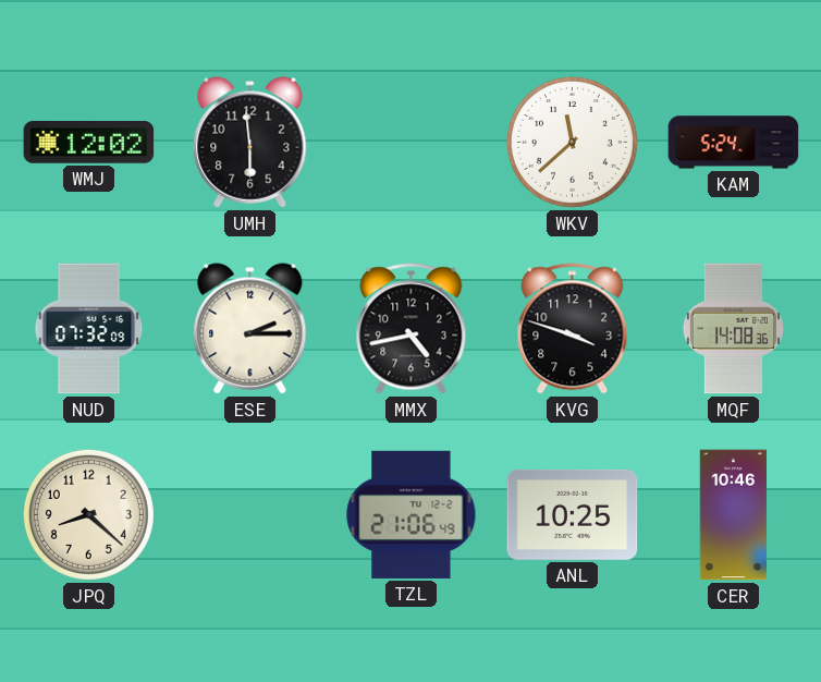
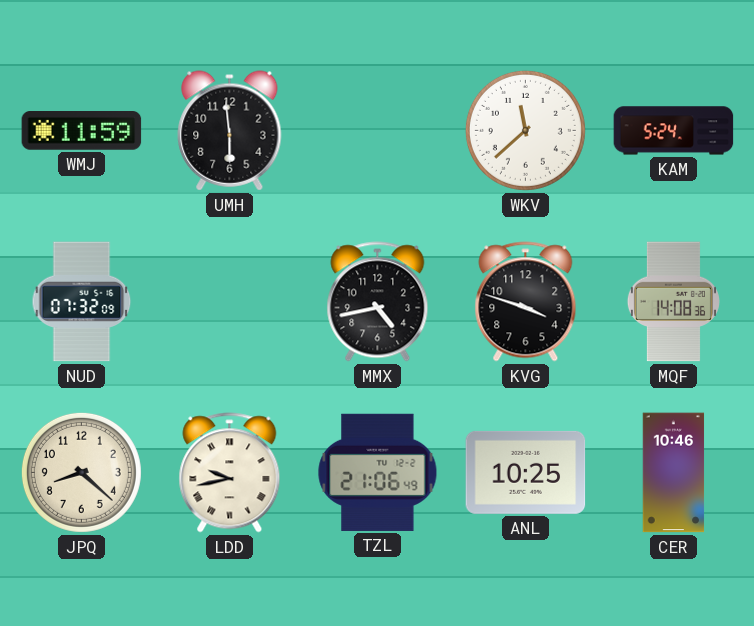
WMJ: 12:02 -> 11:59 (82, 131)
ESE: 2:15 -> none (250, 329)
LDD: none -> 9:43 (230, 473)
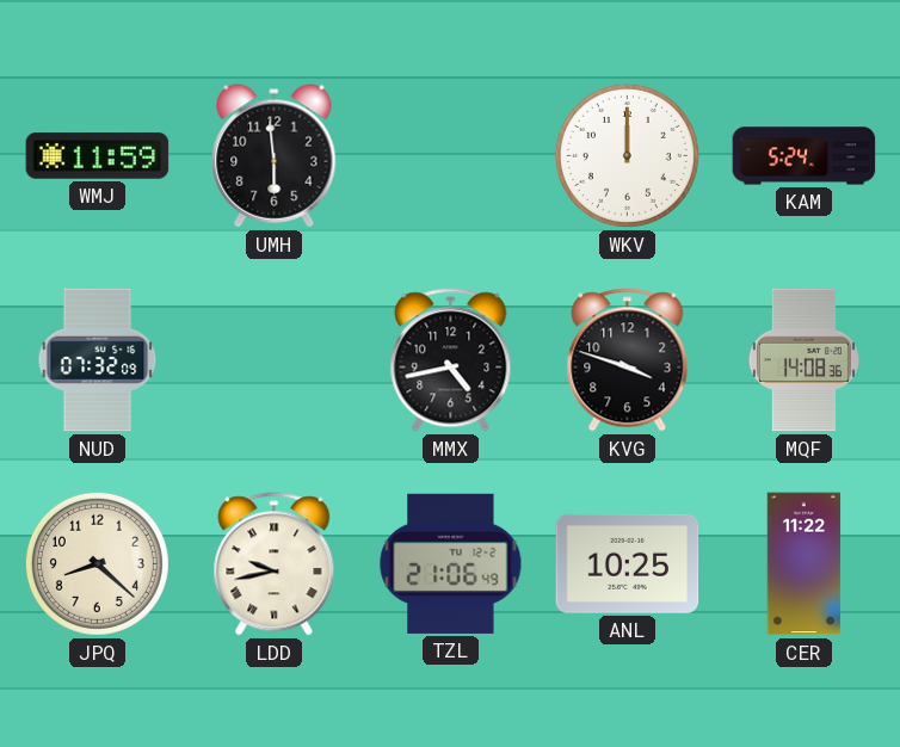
WKV: 11:38 -> 12:00 (627, 155)
CER: 10:46 -> 11:22 (805, 564)
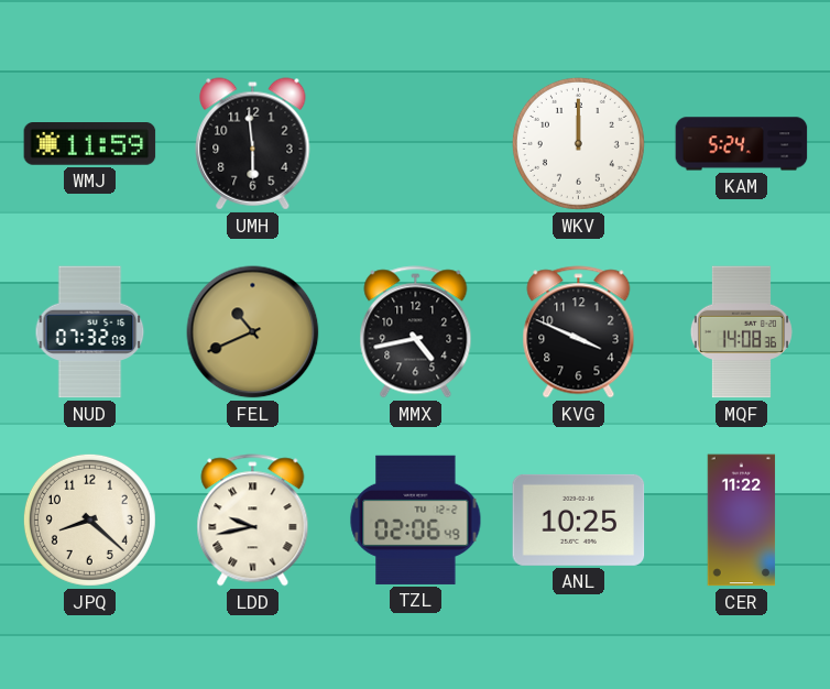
FEL: none -> 10:41 (253, 332)
KVG: 3:48 -> 3:49 (579, 332)
TZL: 21:06 -> 02:06 (416, 520)
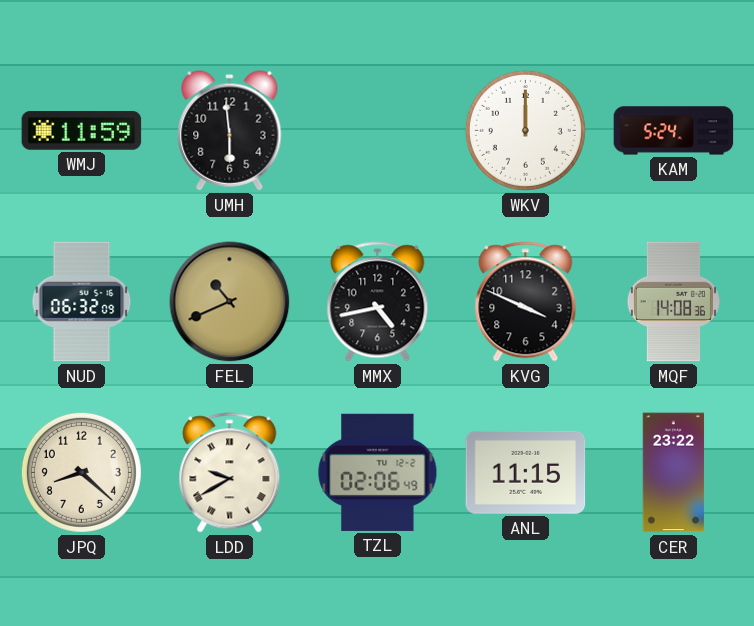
NUD: 07:32 -> 06:32 (82, 302)
LDD: 9:43 -> 9:40 (230, 473)
ANL: 10:25 -> 11:15 (526, 472)
CER: 11:22 -> 23:22 (674, 473)
